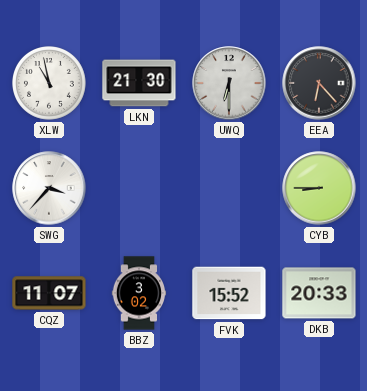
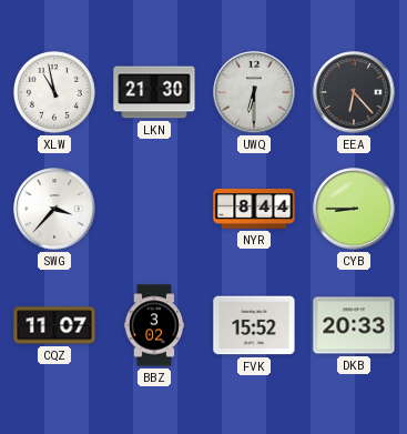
NYR: none -> 8:44 (254, 209)
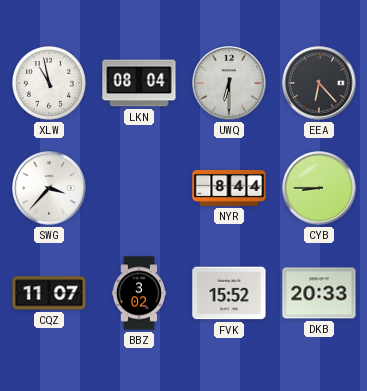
LKN: 21:30 -> 08:04 (139, 83)
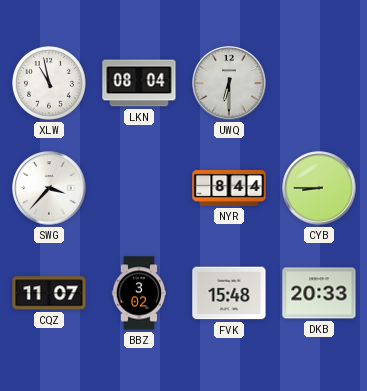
EEA: 6:23 -> none (319, 83)
FVK: 15:52 -> 15:48 (229, 293)
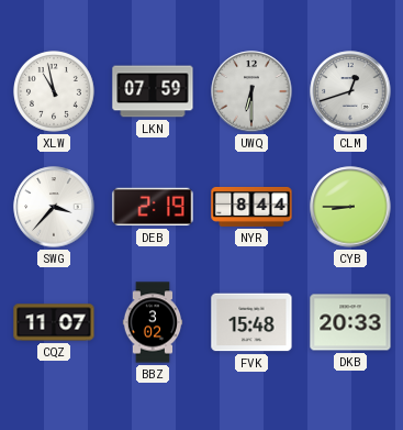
LKN: 08:04 -> 07:59 (153, 91)
CLM: none -> 12:42 (350, 91)
DEB: none -> 2:19 (153, 207)
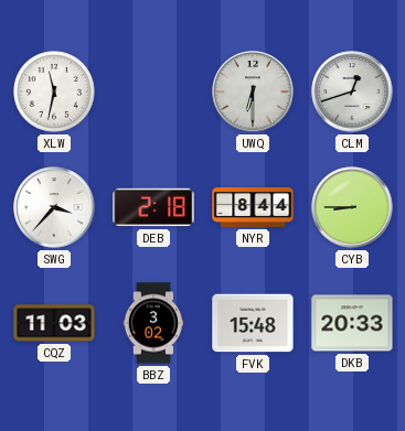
XLW: 10:58 -> 11:32 (55, 93)
LKN: 07:59 -> none (153, 91)
DEB: 2:19 -> 2:18 (153, 207)
CQZ: 11:07 -> 11:03 (54, 323)
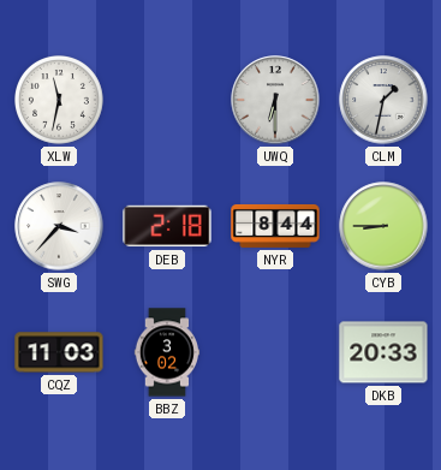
CLM: 12:42 -> 1:32 (383, 100)
FVK: 15:48 -> none (253, 323)
